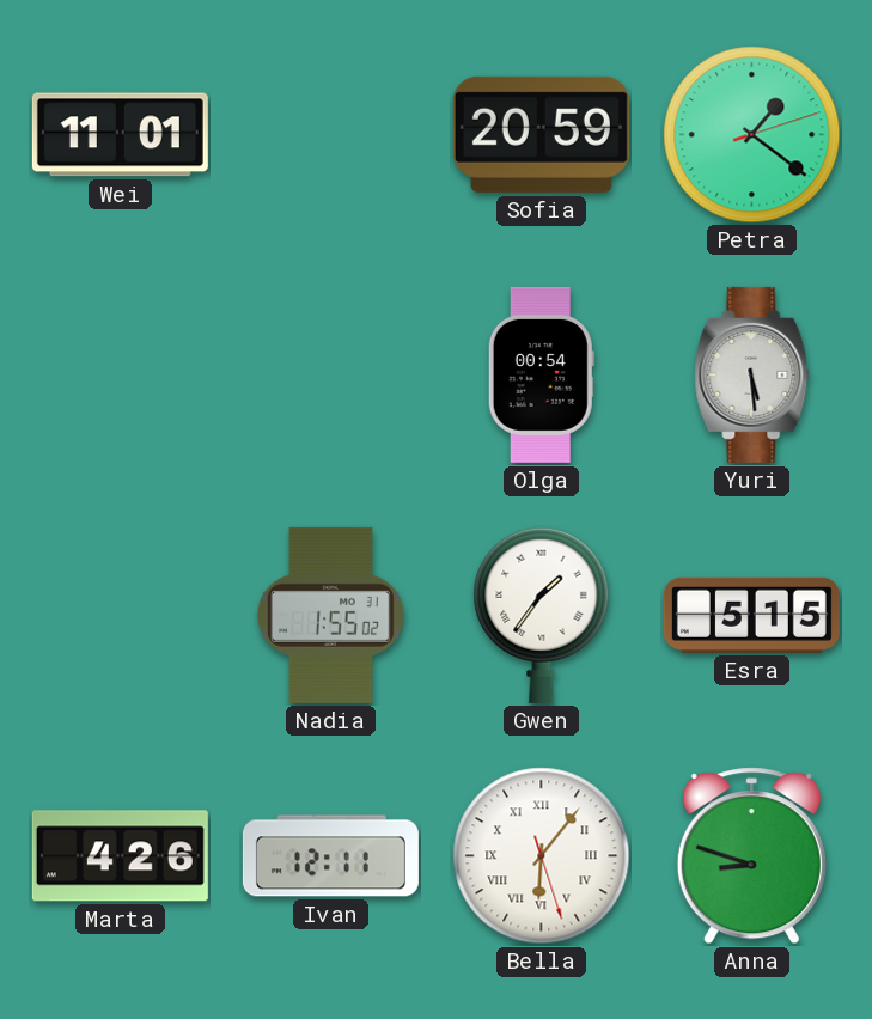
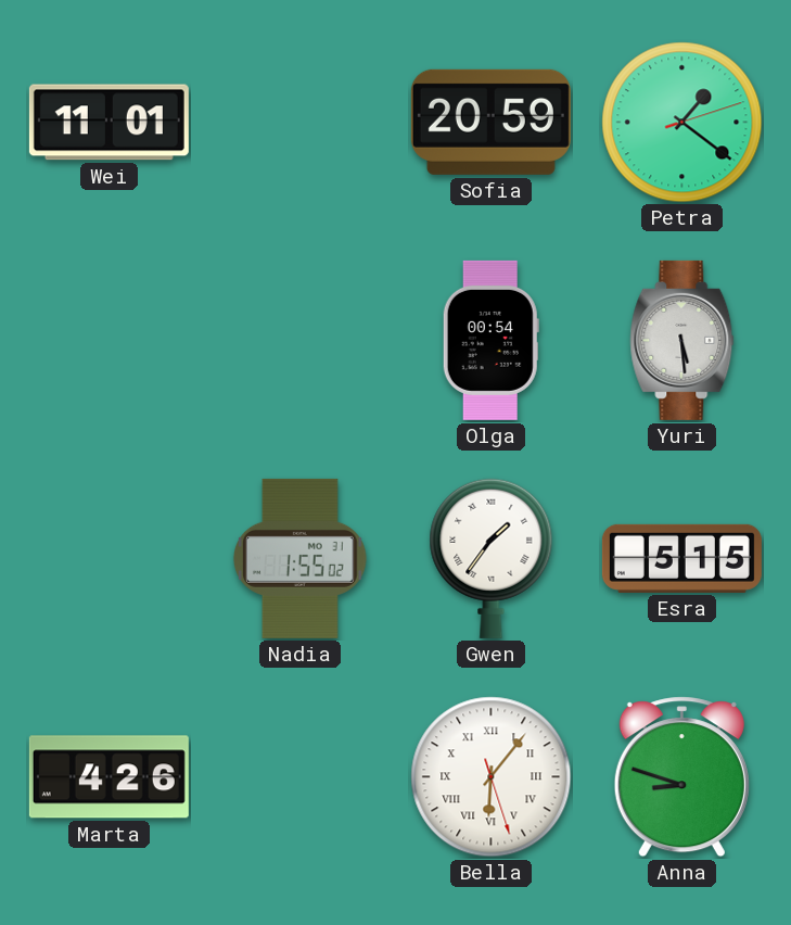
Ivan: 12:11 -> none (330, 856)
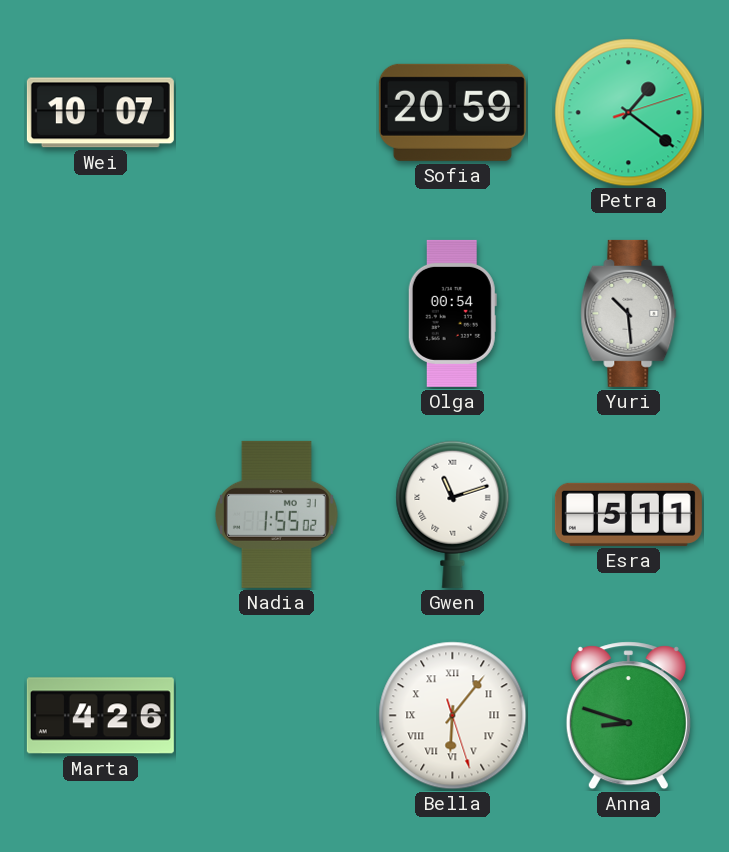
Wei: 11:01 -> 10:07 (100, 113)
Yuri: 5:29 -> 10:29 (629, 313)
Gwen: 1:36 -> 11:12 (453, 514)
Esra: 5:15 -> 5:11 (628, 514)
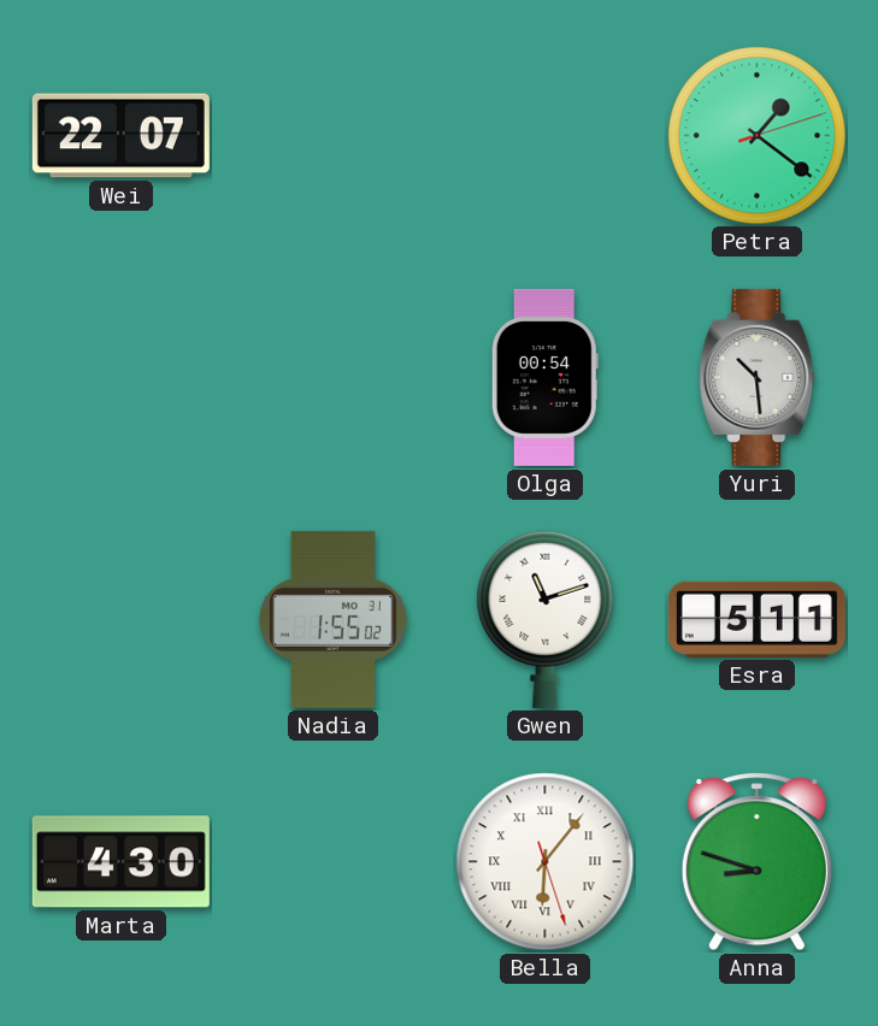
Wei: 10:07 -> 22:07 (120, 136)
Sofia: 20:59 -> none (452, 112)
Marta: 4:26 -> 4:30 (120, 862)
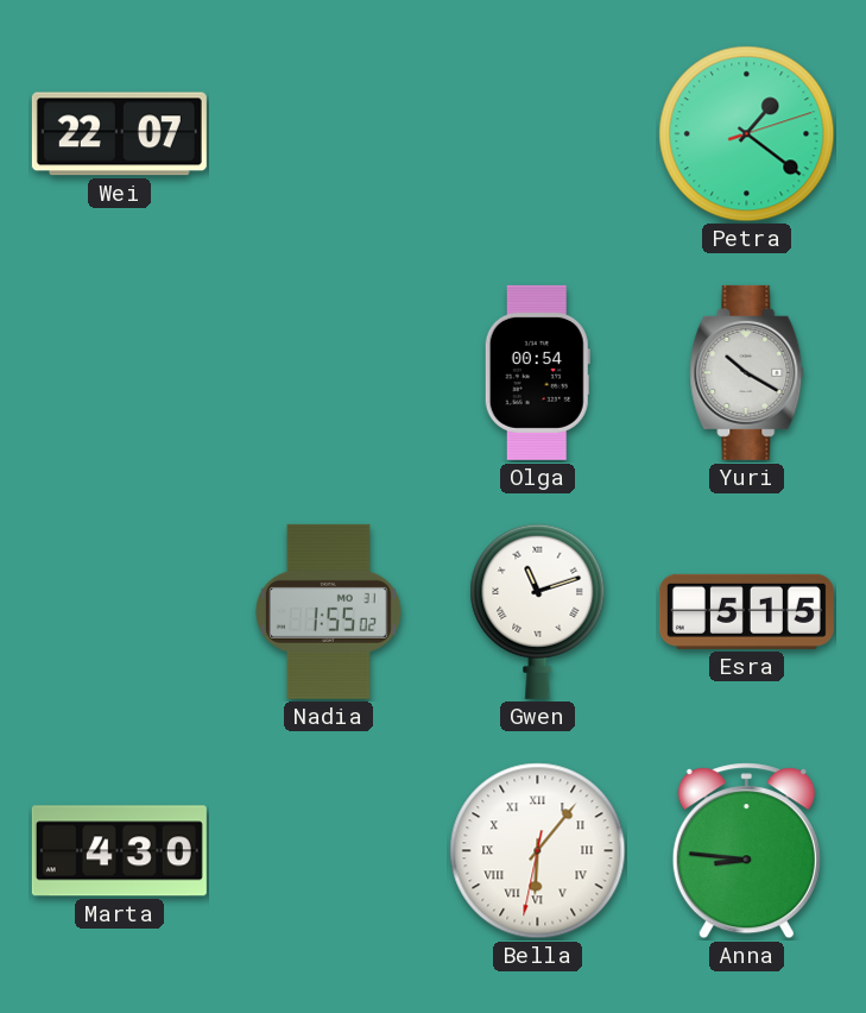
Yuri: 10:29 -> 10:20 (747, 372)
Esra: 5:11 -> 5:15 (746, 611)
Bella: 6:06:27 -> 6:06:32 (538, 851)
Anna: 8:48 -> 8:46 (746, 851)
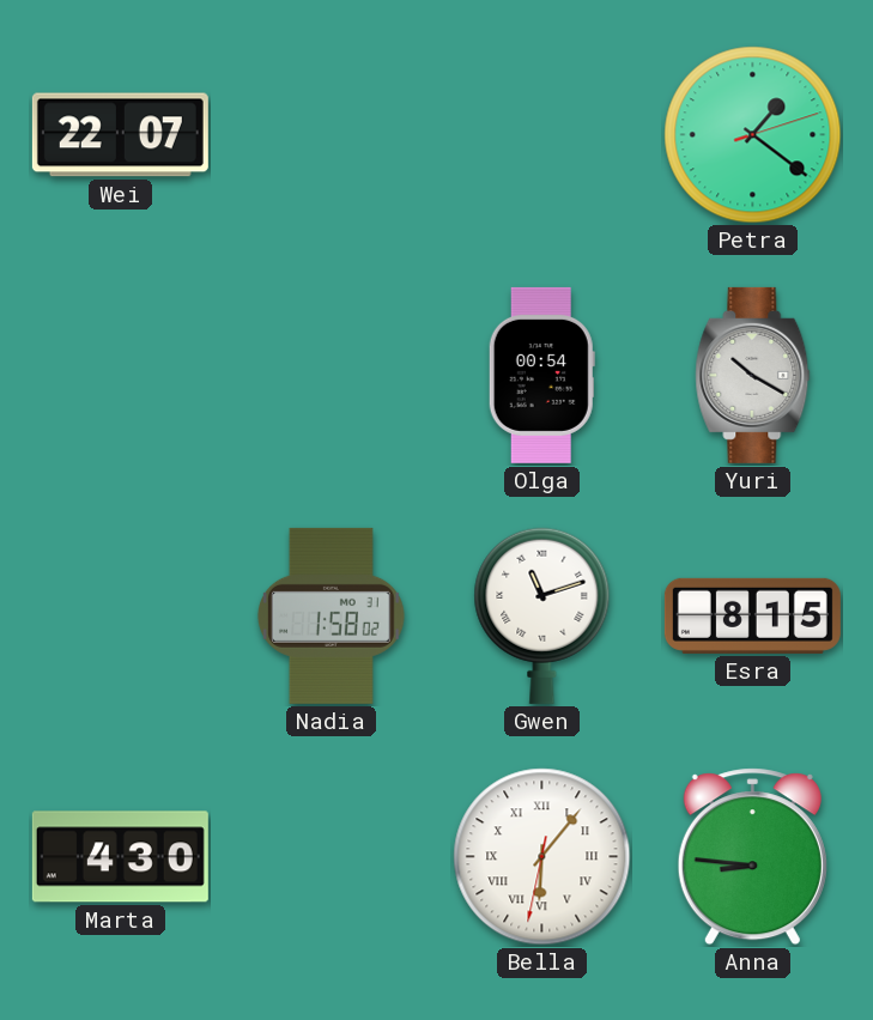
Nadia: 1:55 -> 1:58 (331, 615)
Esra: 5:15 -> 8:15 (752, 615)
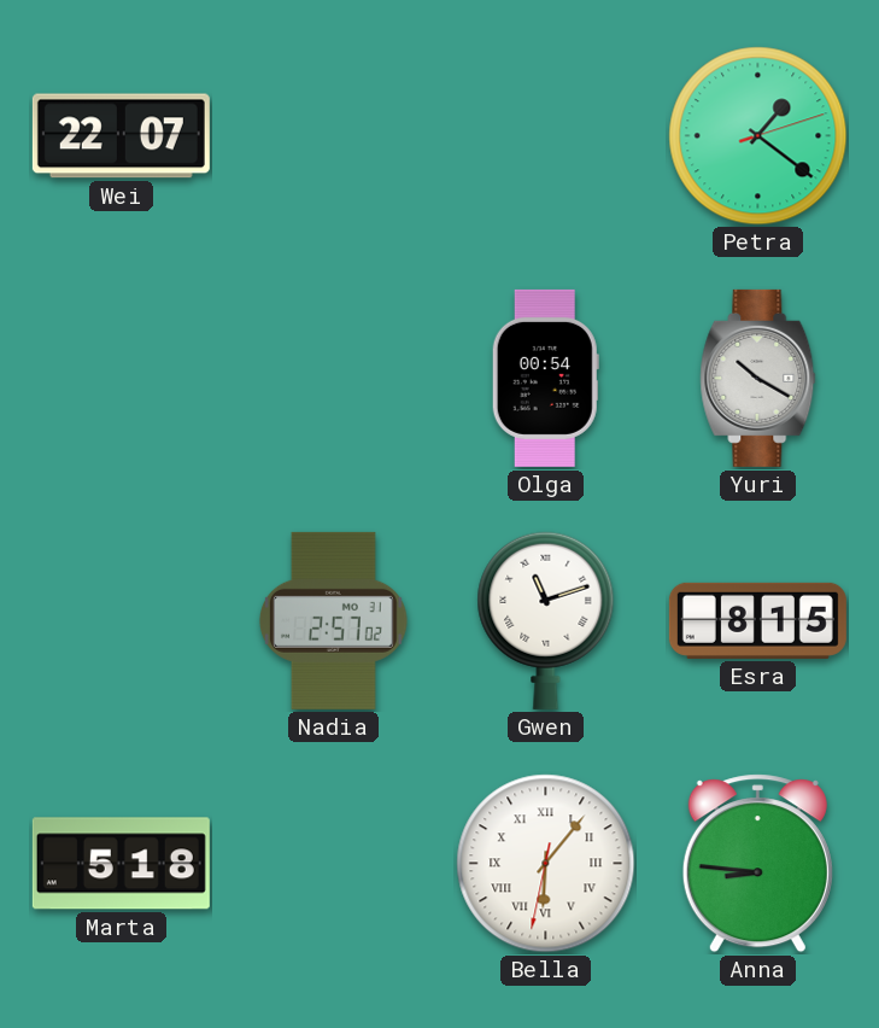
Nadia: 1:58 -> 2:57 (333, 620)
Marta: 4:30 -> 5:18 (121, 864)
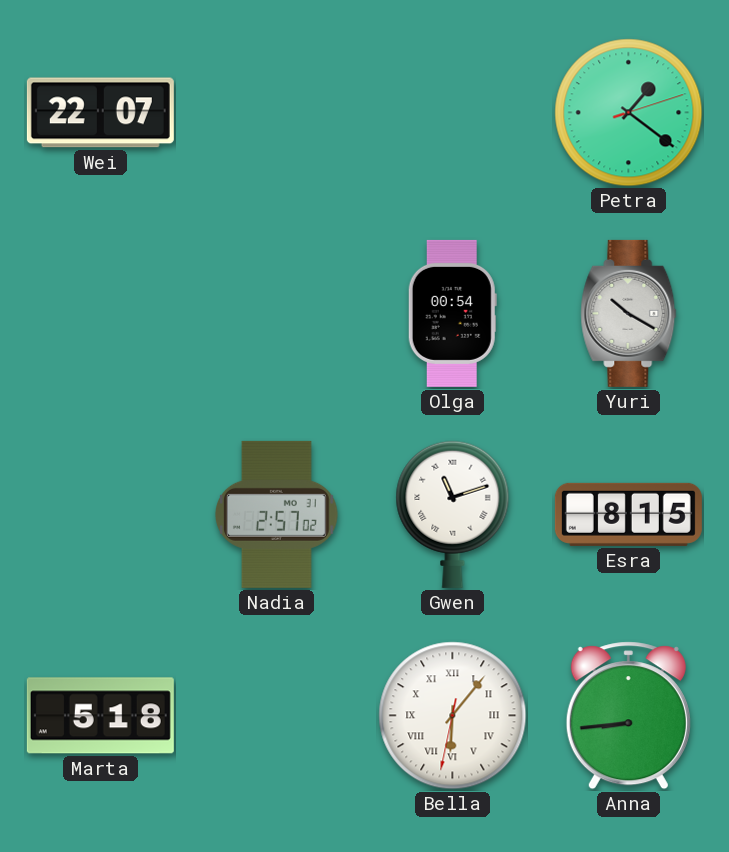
Anna: 8:46 -> 8:44 (628, 716)
